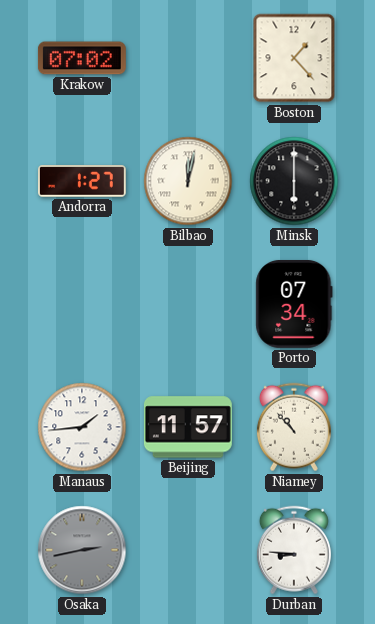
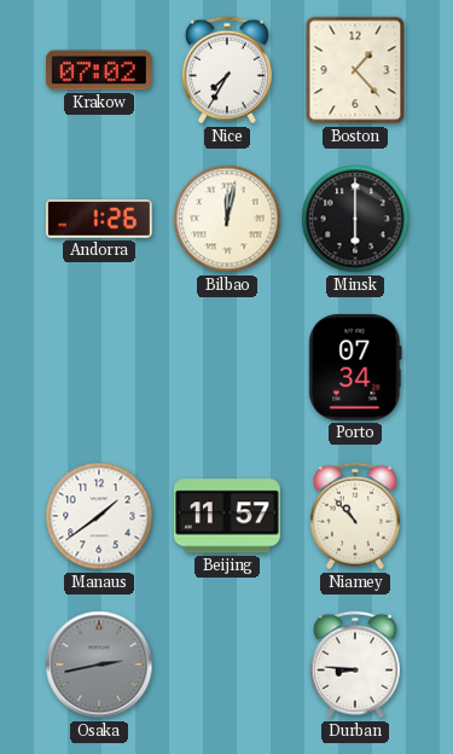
Nice: none -> 7:35 (227, 70)
Andorra: 1:27 -> 1:26 (99, 219)
Manaus: 1:44 -> 1:39 (99, 516)
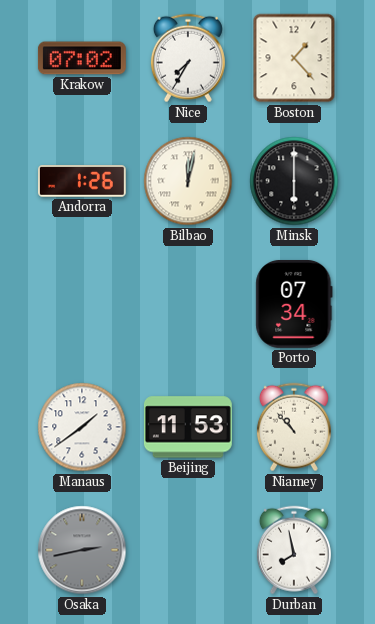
Beijing: 11:57 -> 11:53 (188, 427)
Durban: 8:46 -> 7:58 (294, 550)
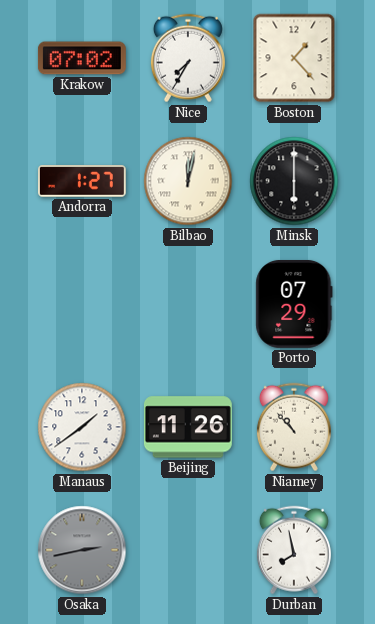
Andorra: 1:26 -> 1:27 (82, 181)
Porto: 07:34 -> 07:29 (294, 304)
Beijing: 11:53 -> 11:26 (188, 427)
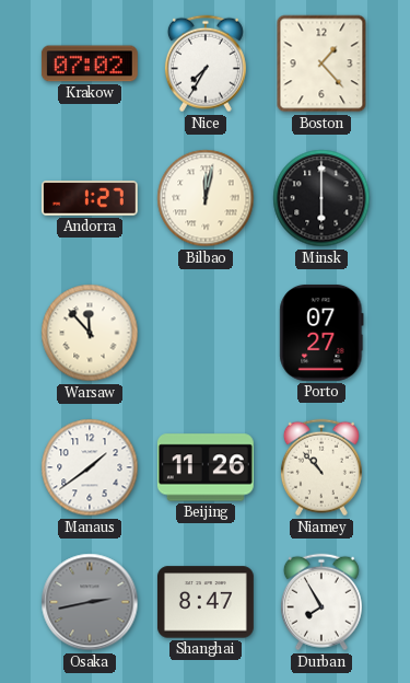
Warsaw: none -> 11:53 (90, 333)
Porto: 07:29 -> 07:27 (321, 333)
Shanghai: none -> 8:47 (206, 602)
Durban: 7:58 -> 7:55 (321, 602)
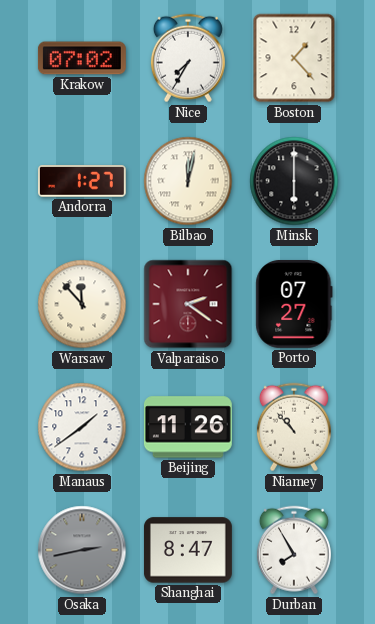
Valparaiso: none -> 2:21 (188, 304)
